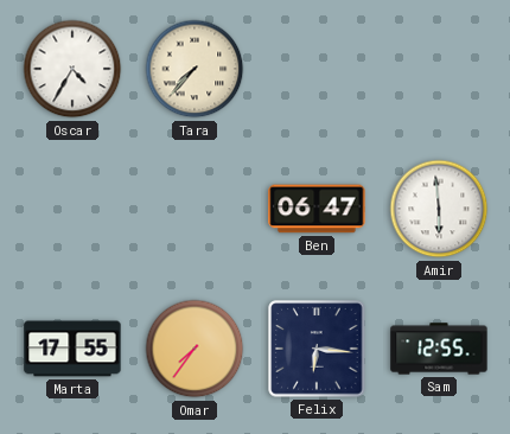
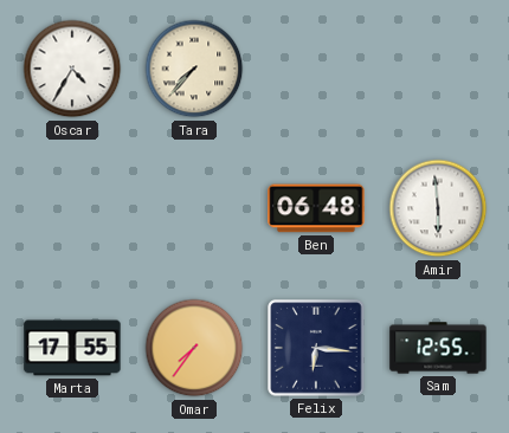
Ben: 06:47 -> 06:48 (316, 208)
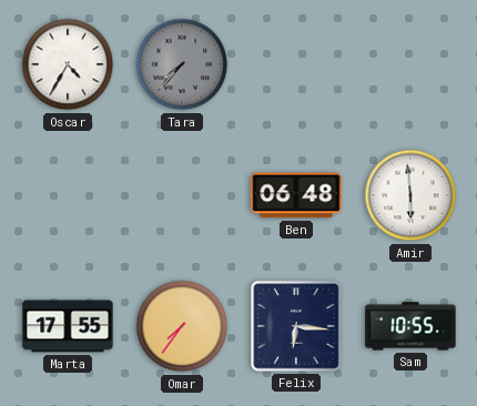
Tara dial: cream -> grey (182, 64)
Sam: 12:55 -> 10:55 (410, 326)
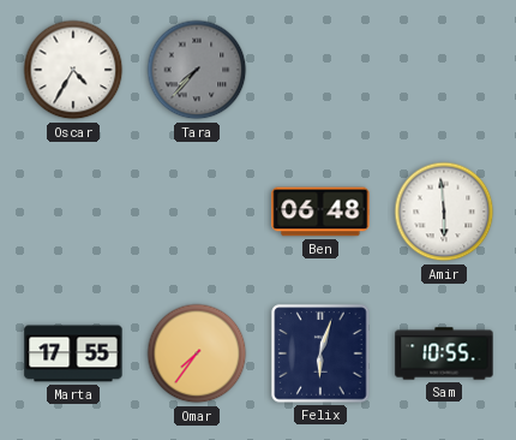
Felix: 6:16 -> 6:03 (320, 353)
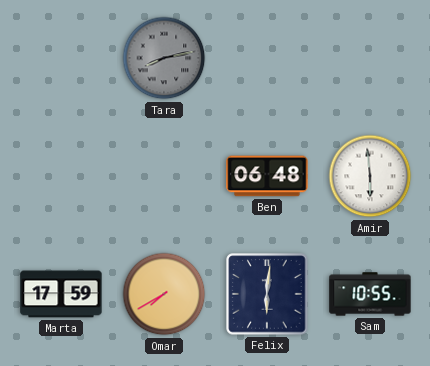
Oscar: 4:35 -> none (73, 70)
Tara: 7:37 -> 8:13 (164, 58)
Marta: 17:55 -> 17:59 (61, 294)
Omar: 7:36 -> 7:40 (164, 294)
Felix: 6:03 -> 6:01 (267, 294)
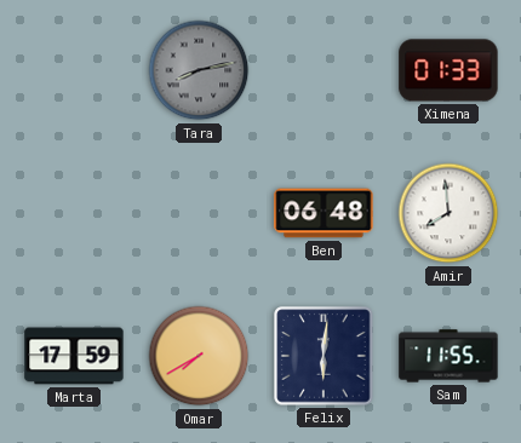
Ximena: none -> 01:33 (448, 70)
Amir: 5:59 -> 7:59 (448, 213)
Sam: 10:55 -> 11:55 (448, 356)
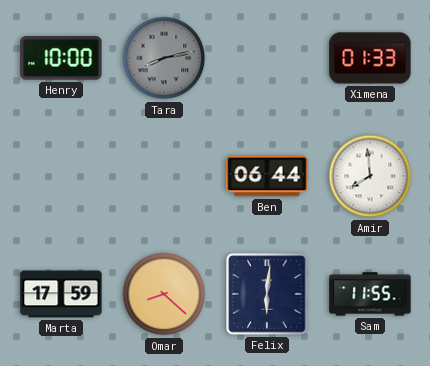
Henry: none -> 10:00 (61, 58)
Ben: 06:48 -> 06:44 (267, 176)
Omar: 7:40 -> 8:22 (164, 294)
